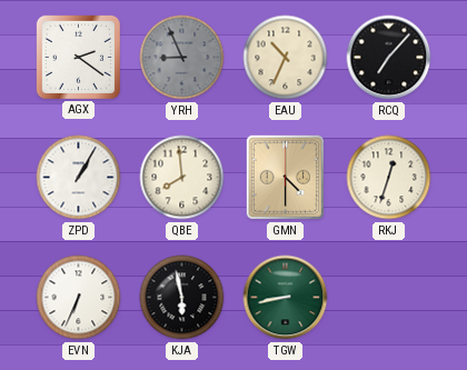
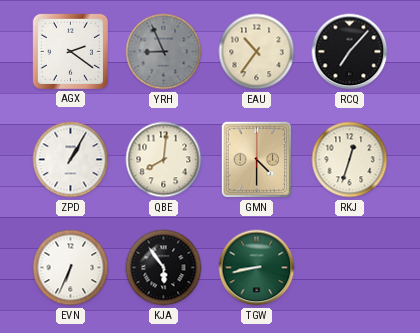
EAU: 10:34 -> 10:36 (257, 52)
QBE: 7:59 -> 8:01 (164, 160)
KJA: 5:58 -> 5:54 (164, 268)
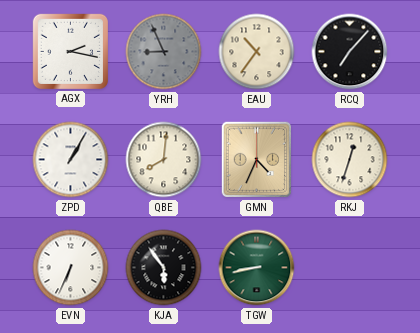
AGX: 2:21 -> 2:17 (70, 51)
GMN: 4:30 -> 4:34 (257, 160)
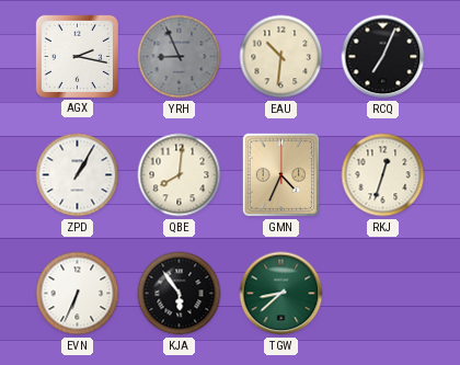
EAU: 10:36 -> 10:31 (281, 57)
RCQ: 7:07 -> 7:04 (383, 57)
TGW: 8:43 -> 8:38 (281, 294)
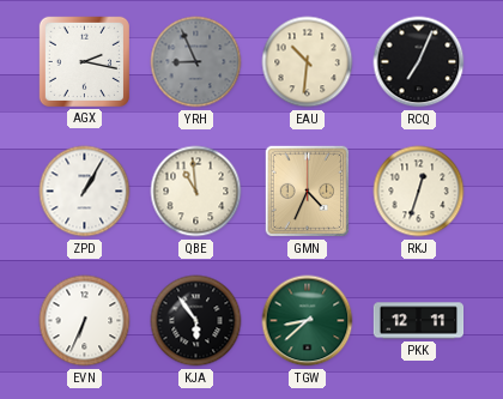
QBE: 8:01 -> 10:59 (196, 192)
PKK: none -> 12:11 (419, 321)
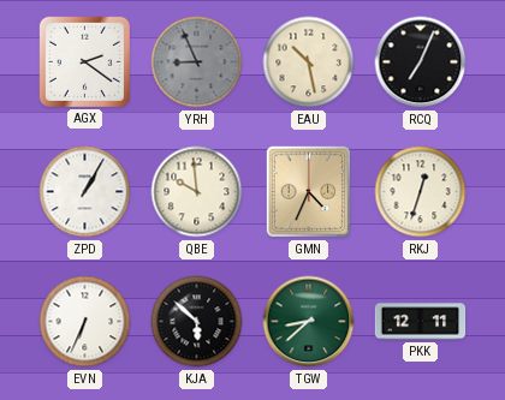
AGX: 2:17 -> 2:21 (84, 61)
EAU: 10:31 -> 10:28 (309, 62)
QBE: 10:59 -> 9:59 (197, 192)
KJA: 5:54 -> 5:52 (197, 322)
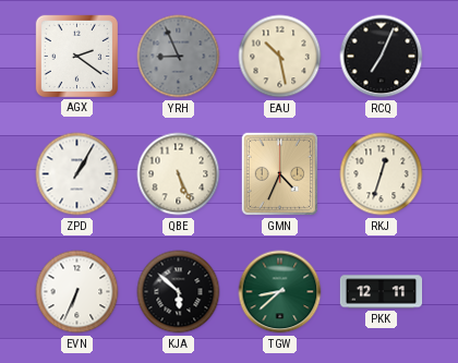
QBE: 9:59 -> 5:26 (179, 174)
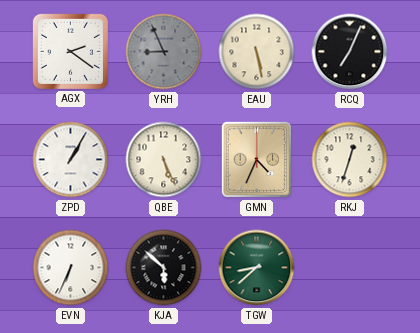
EAU: 10:28 -> 5:28 (257, 52)
PKK: 12:11 -> none (382, 292)
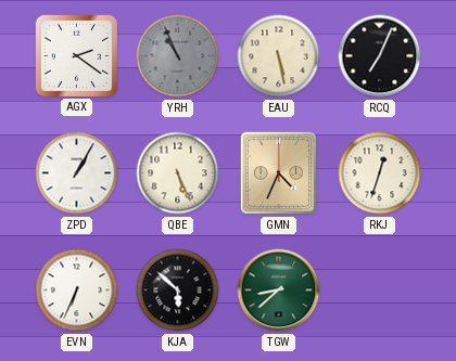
YRH: 8:56 -> 10:56 (178, 56)
